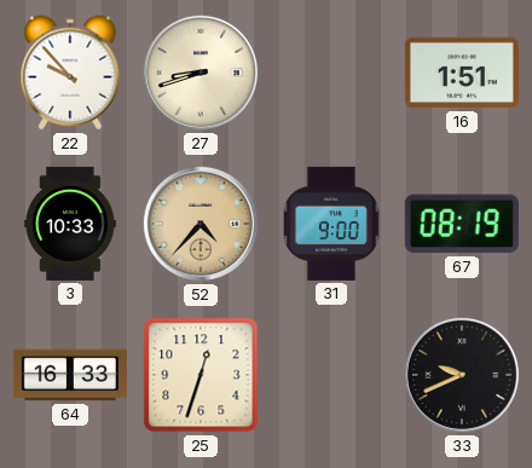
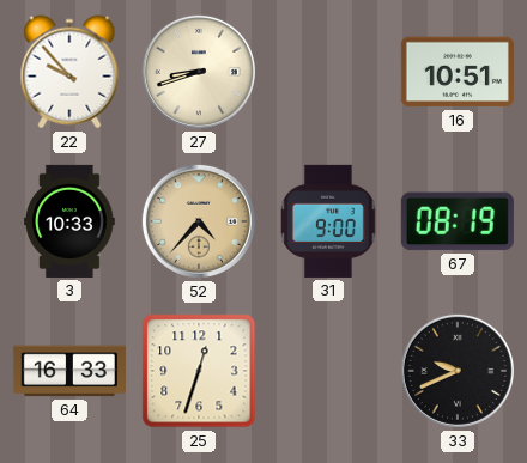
16: 1:51 -> 10:51 (458, 72)
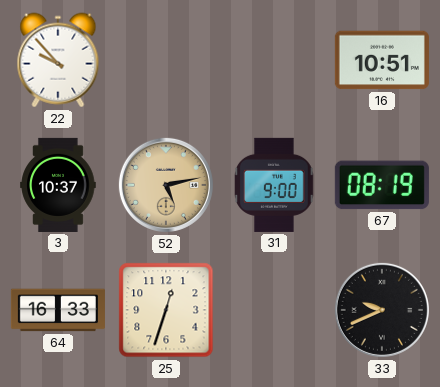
27: 8:42 -> none (199, 72)
3: 10:33 -> 10:37 (58, 185)
52: 4:37 -> 5:13 (166, 185)
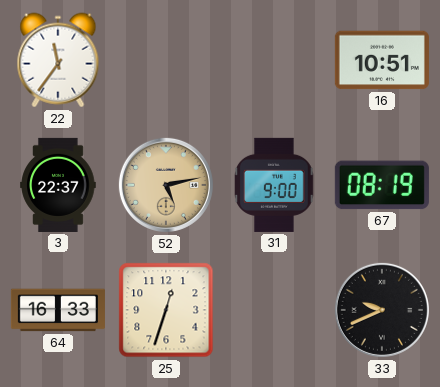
22: 9:53 -> 11:36 (58, 60)
3: 10:37 -> 22:37 (58, 185)
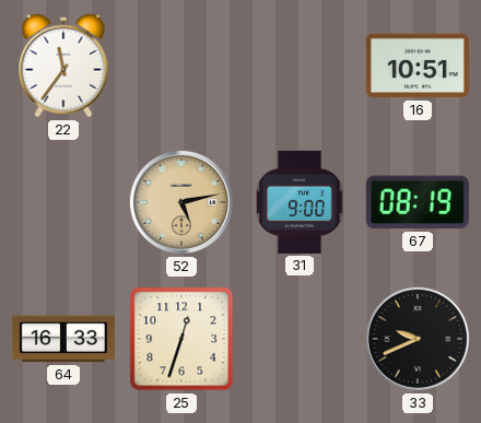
3: 22:37 -> none (58, 185)
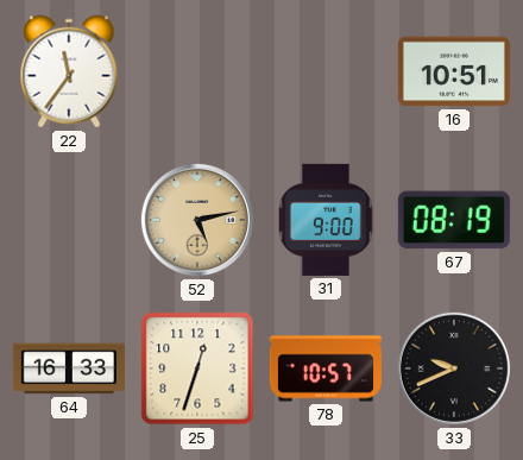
78: none -> 10:57 (326, 368)
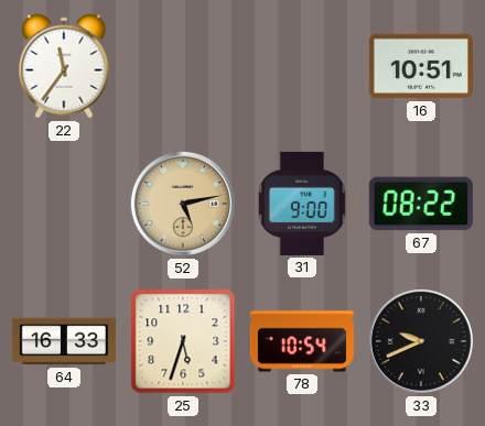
67: 08:19 -> 08:22 (421, 204)
25: 12:33 -> 5:33 (183, 341)
78: 10:57 -> 10:54 (302, 341)
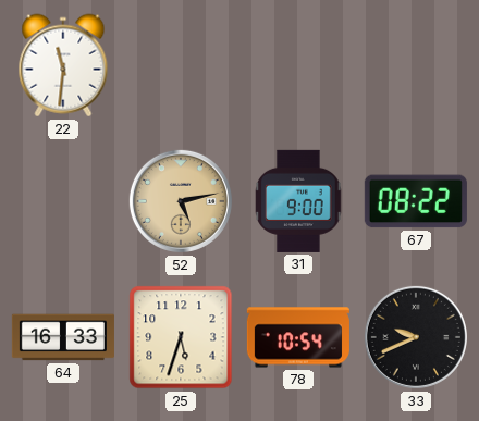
22: 11:36 -> 11:31 (63, 65)
16: 10:51 -> none (421, 66)
